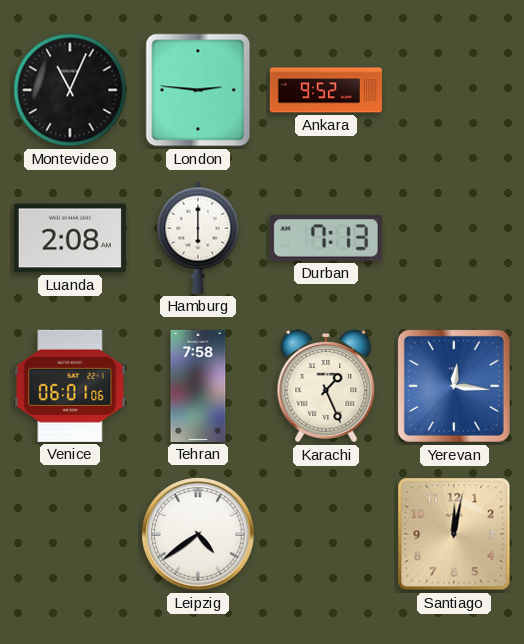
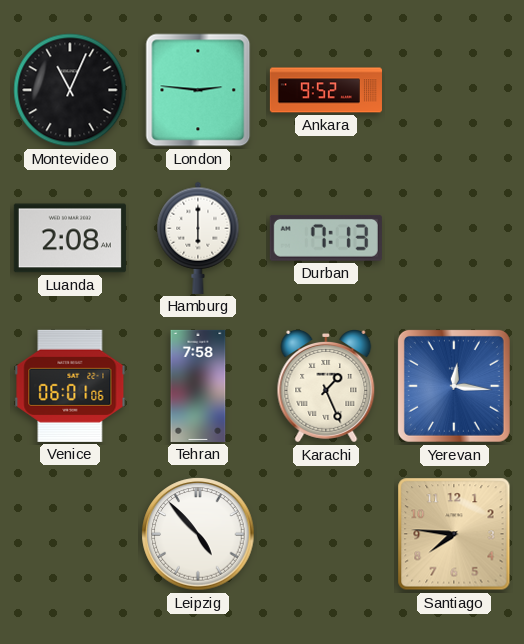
Leipzig: 4:39 -> 4:53 (198, 534)
Santiago: 12:02 -> 7:46 (454, 534)
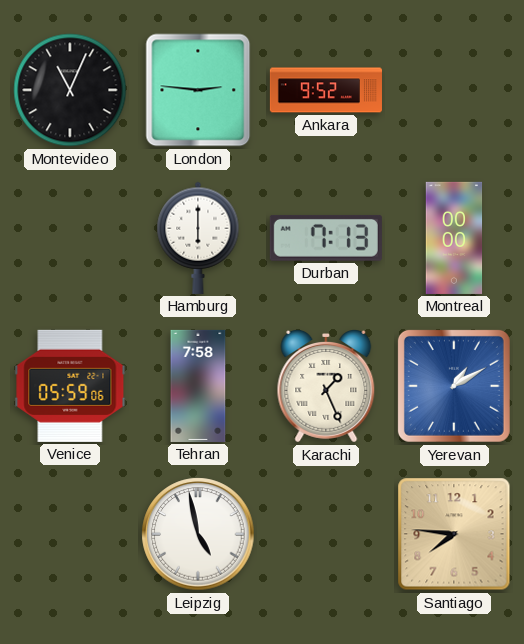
Luanda: 2:08 -> none (70, 238)
Montreal: none -> 00:00 (454, 238)
Venice: 06:01 -> 05:59 (70, 386)
Yerevan: 12:16 -> 1:10 (454, 386)
Leipzig: 4:53 -> 4:58 (198, 534)
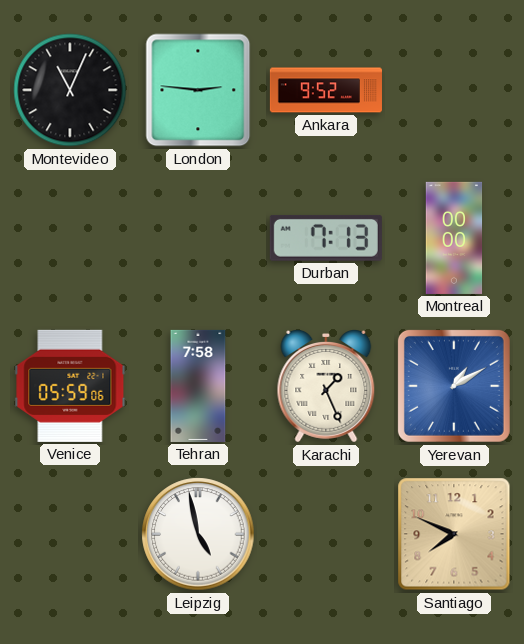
Hamburg: 6:00 -> none (198, 238)
Santiago: 7:46 -> 7:49 (454, 534)
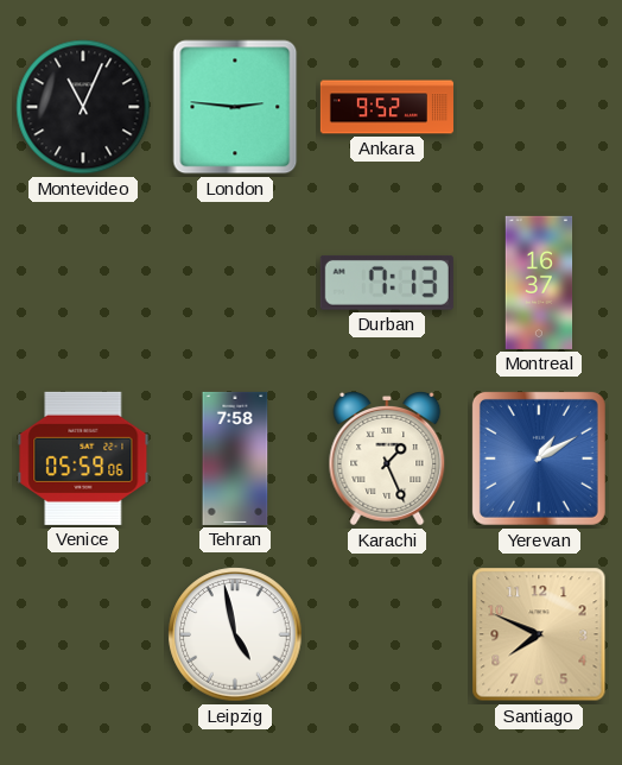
Montreal: 00:00 -> 16:37 (539, 283)
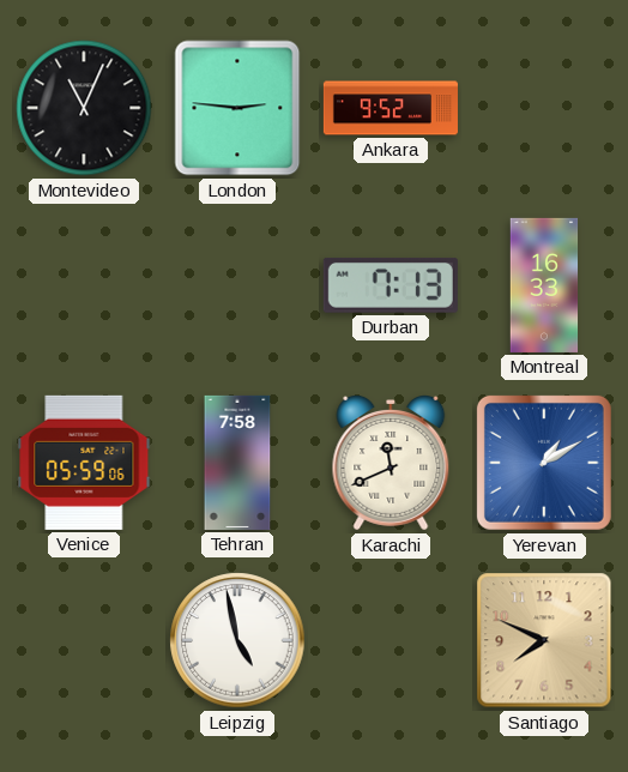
Montreal: 16:37 -> 16:33 (544, 285)
Karachi: 1:26 -> 11:41 (391, 464)
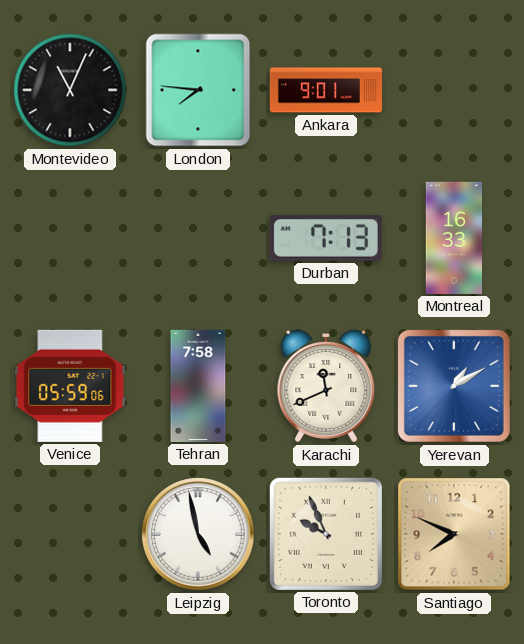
London: 2:46 -> 7:46 (198, 90)
Ankara: 9:52 -> 9:01 (326, 90)
Toronto: none -> 9:56 (326, 534)
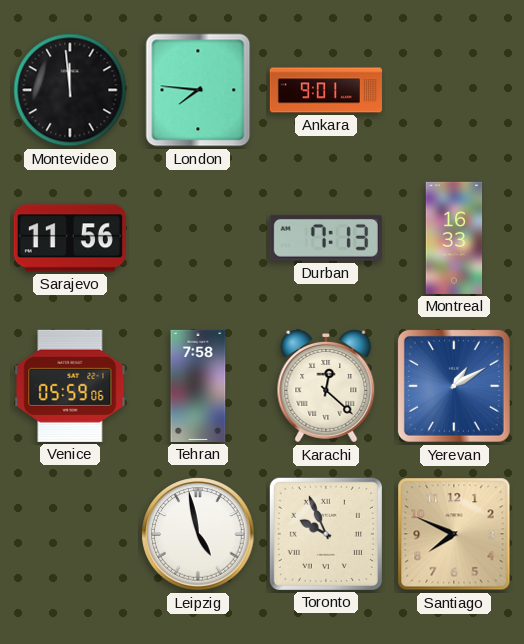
Montevideo: 11:04 -> 11:59 (70, 90)
Sarajevo: none -> 11:56 (70, 238)
Karachi: 11:41 -> 12:22 (326, 387)
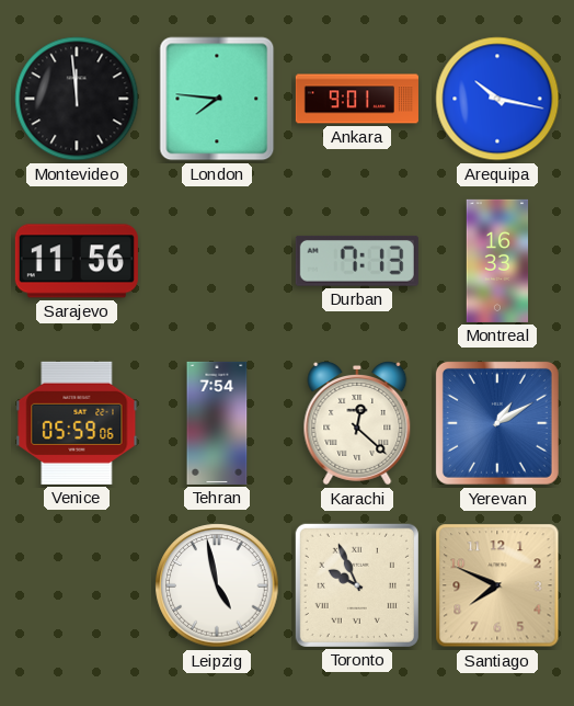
Arequipa: none -> 10:17 (497, 99)
Tehran: 7:58 -> 7:54 (217, 423)
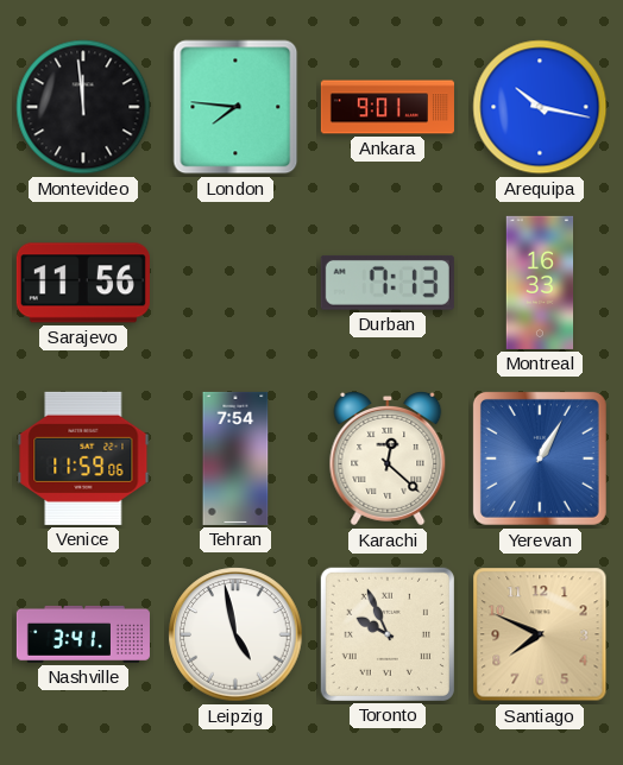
Venice: 05:59 -> 11:59 (83, 459)
Yerevan: 1:10 -> 1:05 (540, 459)
Nashville: none -> 3:41 (83, 634)
